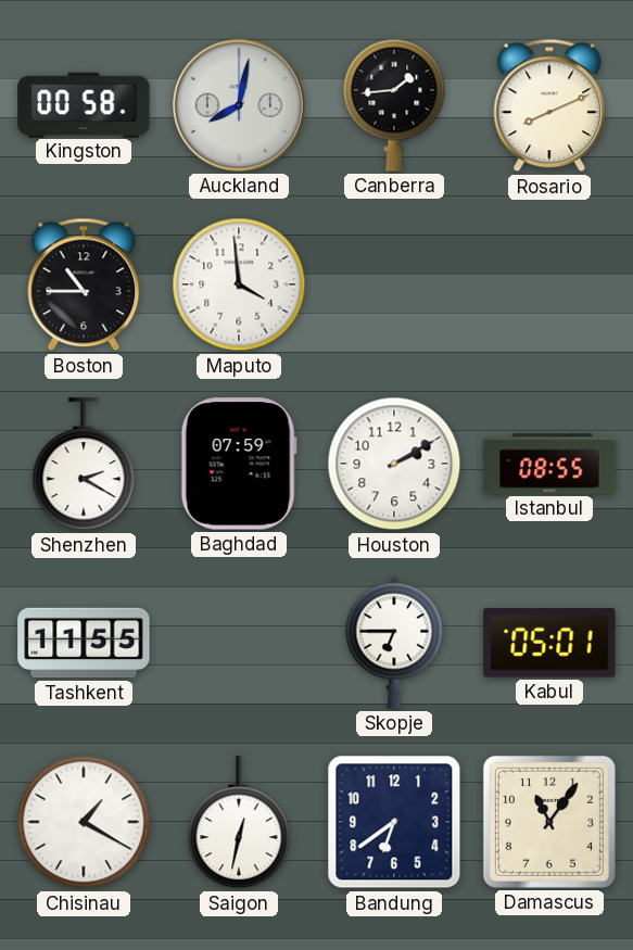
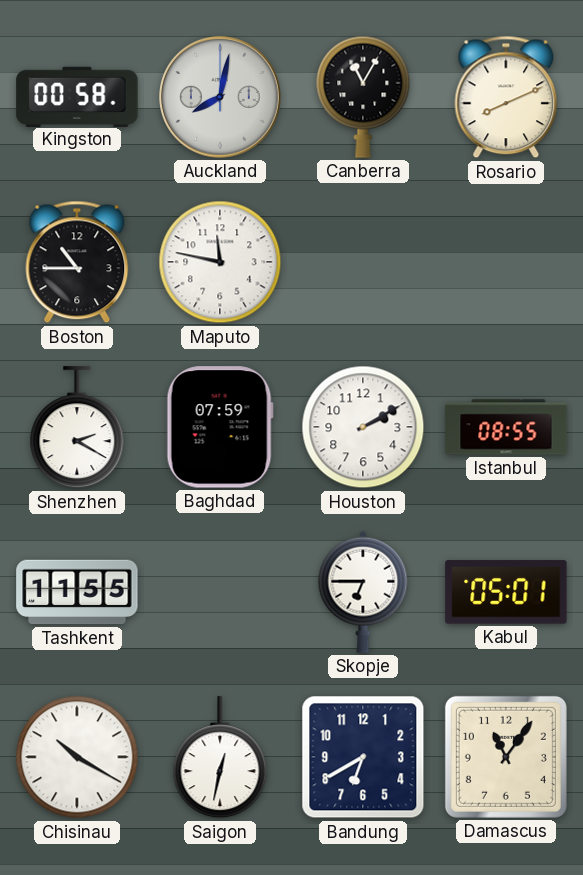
Canberra: 1:44 -> 11:05 (363, 97)
Maputo: 3:59 -> 11:47 (220, 262)
Chisinau: 1:20 -> 10:20 (77, 757)
Bandung: 6:39 -> 6:40 (363, 757)
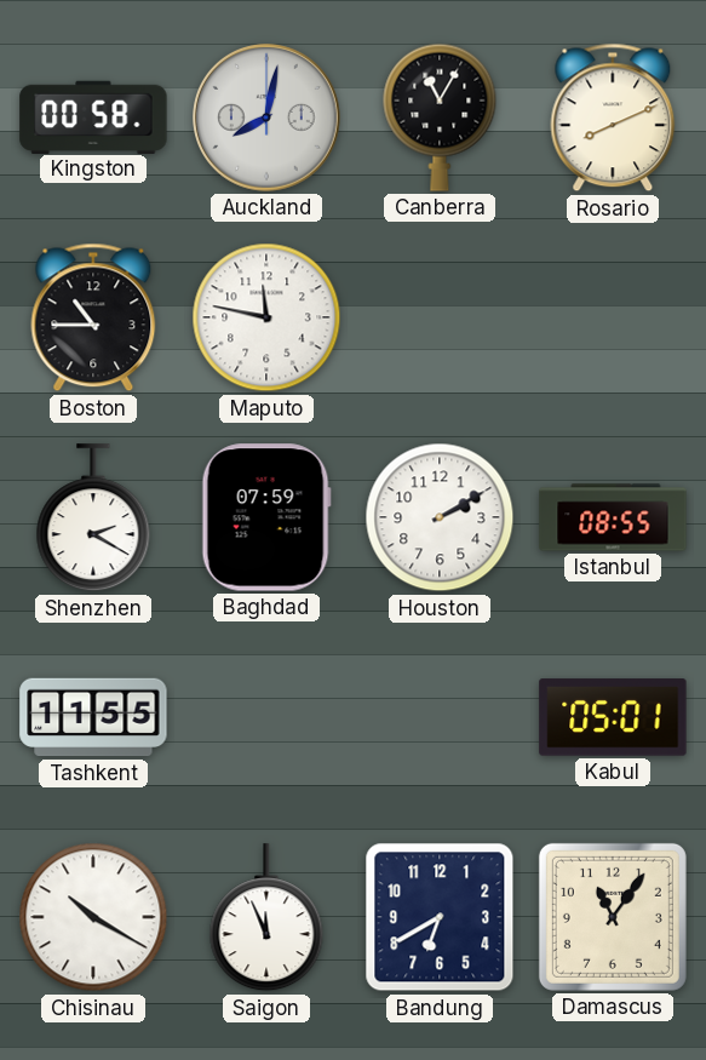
Skopje: 6:45 -> none (363, 592)
Saigon: 12:32 -> 11:56 (266, 918)
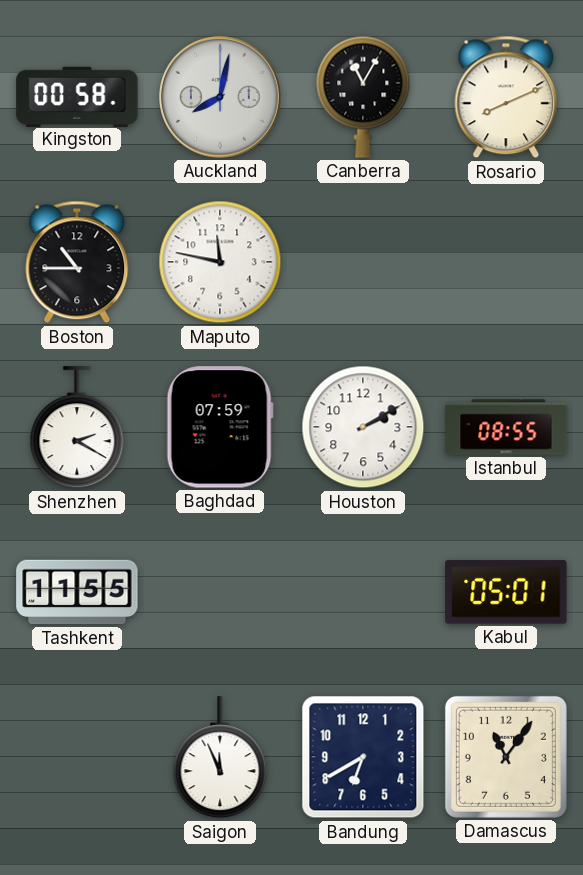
Chisinau: 10:20 -> none (93, 917)
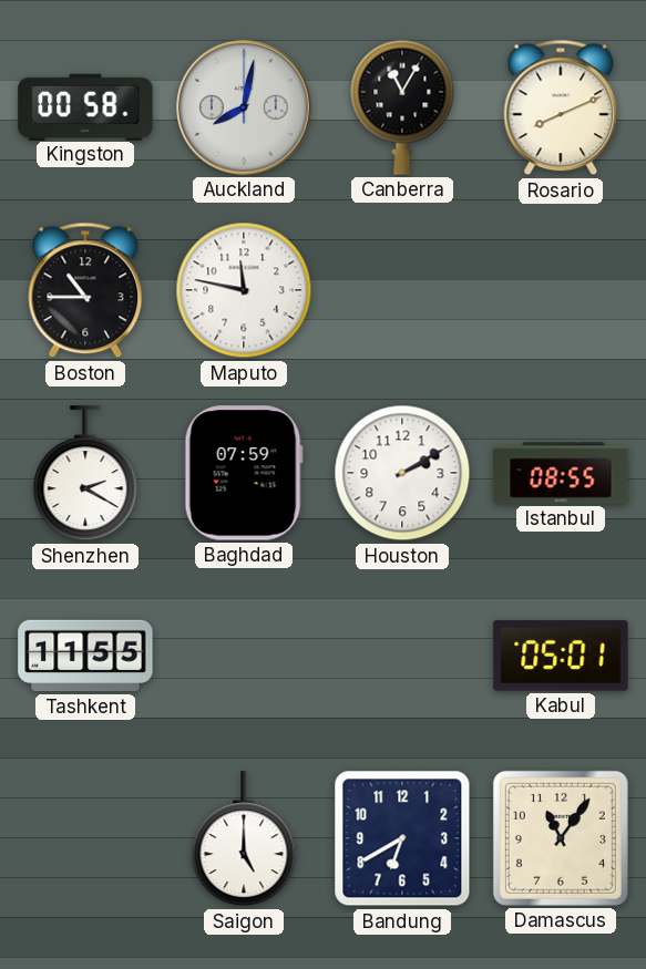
Saigon: 11:56 -> 5:00 (244, 839)
